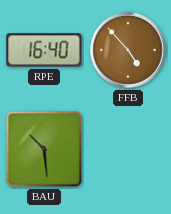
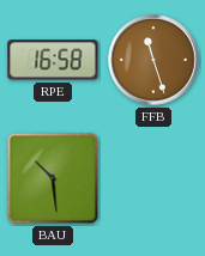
RPE: 16:40 -> 16:58 (53, 60)
FFB: 4:53 -> 11:27 (153, 60)
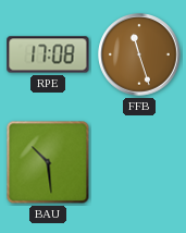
RPE: 16:58 -> 17:08 (48, 54)
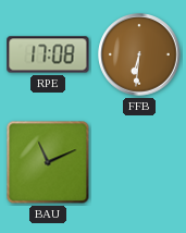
FFB: 11:27 -> 6:31 (139, 54)
BAU: 10:29 -> 11:11 (48, 162)
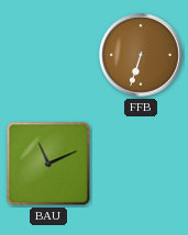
RPE: 17:08 -> none (48, 54)
FFB: 6:31 -> 6:33 (141, 55)
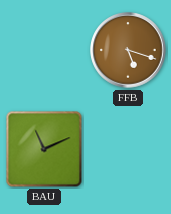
FFB: 6:33 -> 5:18 (128, 50)
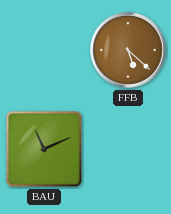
FFB: 5:18 -> 5:22 (128, 50)
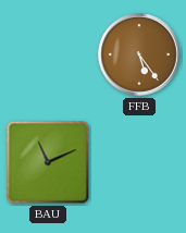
FFB: 5:22 -> 5:24 (139, 54)
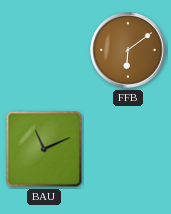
FFB: 5:24 -> 6:09 (128, 50)
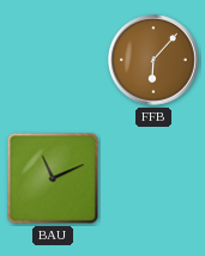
FFB: 6:09 -> 6:07 (153, 60)
